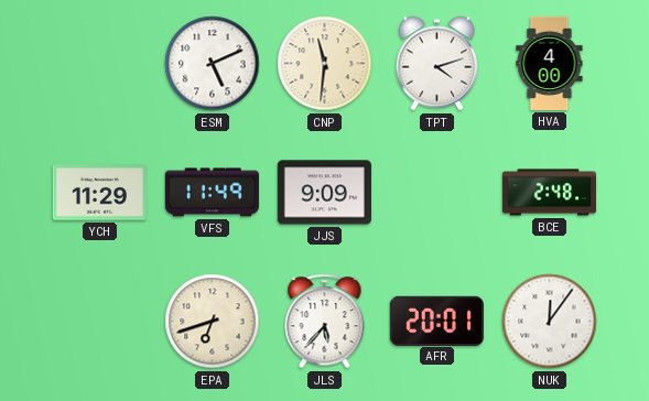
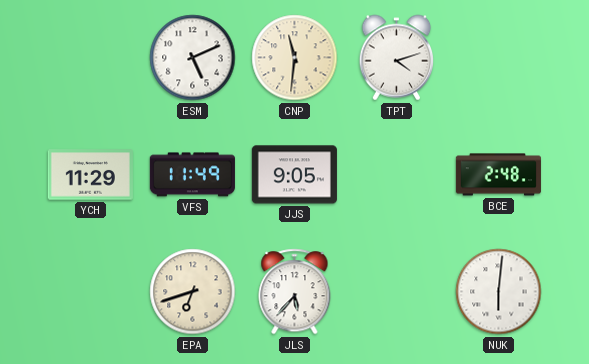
HVA: 4:00 -> none (550, 63)
JJS: 9:09 -> 9:05 (294, 175)
AFR: 20:01 -> none (436, 321)
NUK: 12:06 -> 6:01 (499, 292)
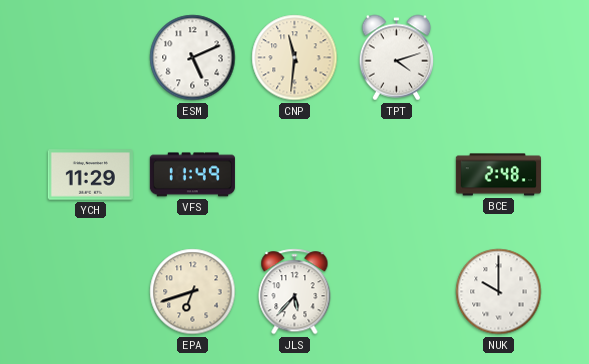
JJS: 9:05 -> none (294, 175)
NUK: 6:01 -> 10:00 (499, 292)
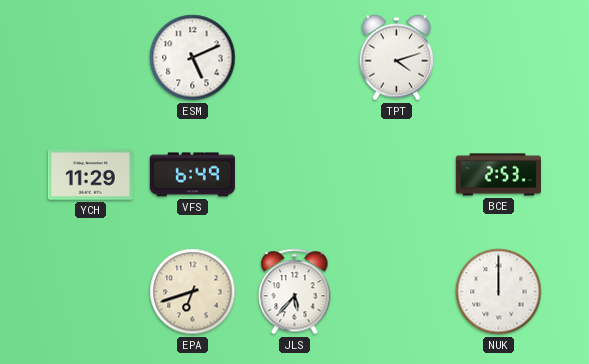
CNP: 11:31 -> none (295, 58)
VFS: 11:49 -> 6:49 (192, 175)
BCE: 2:48 -> 2:53 (498, 175)
NUK: 10:00 -> 12:00 (499, 292)
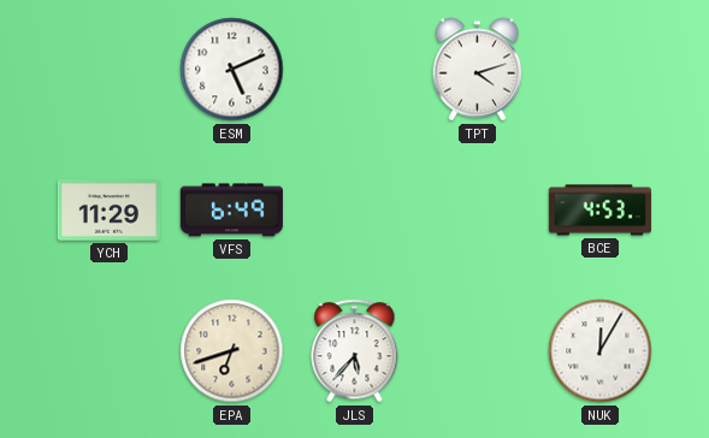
BCE: 2:53 -> 4:53 (599, 211)
NUK: 12:00 -> 12:05 (601, 351)
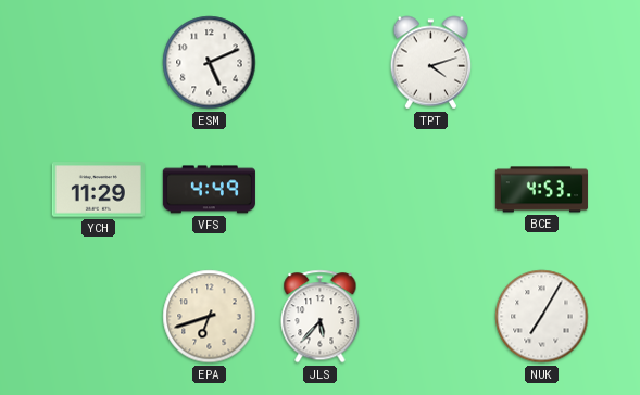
VFS: 6:49 -> 4:49 (209, 190)
NUK: 12:05 -> 7:05 (542, 317)
